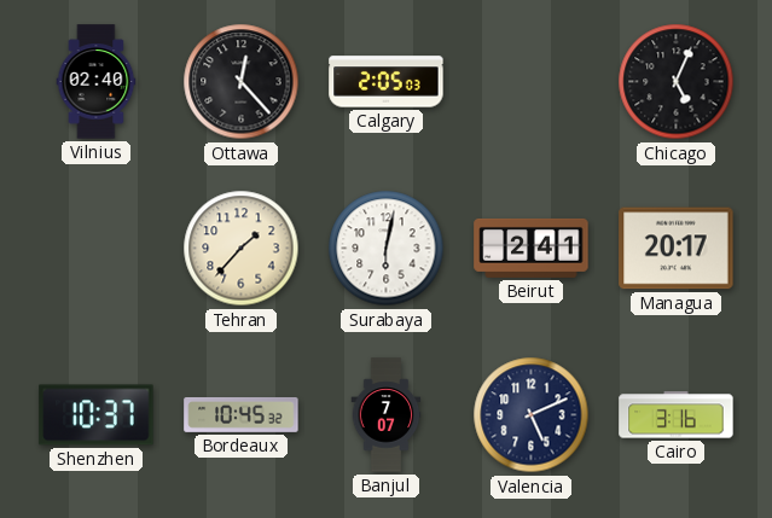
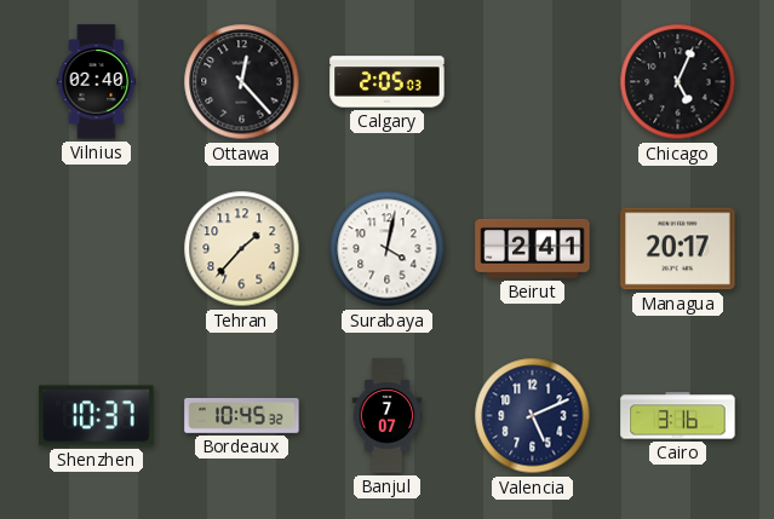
Surabaya: 6:02 -> 4:02 (388, 249)
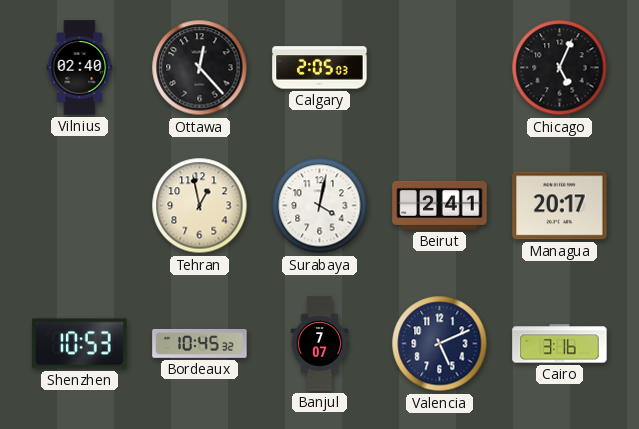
Tehran: 1:37 -> 12:58 (200, 206)
Shenzhen: 10:37 -> 10:53 (80, 344)
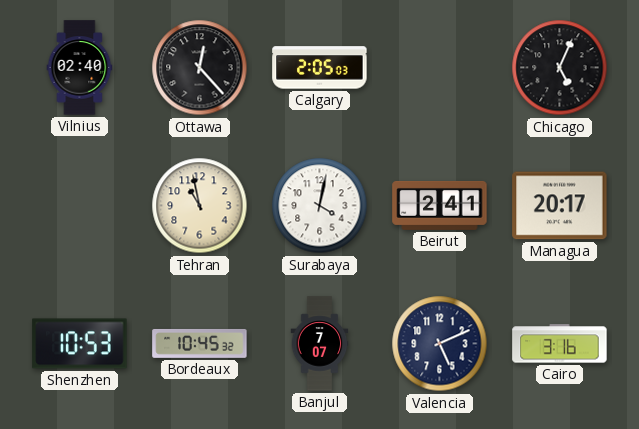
Tehran: 12:58 -> 10:58 (200, 206)
